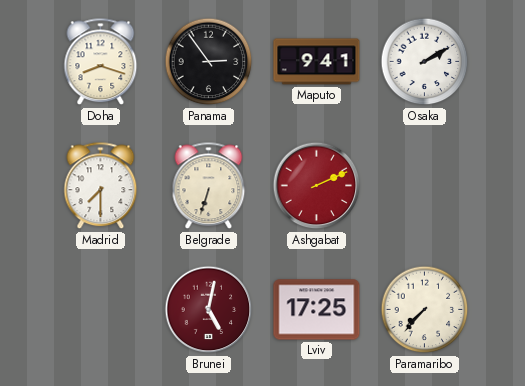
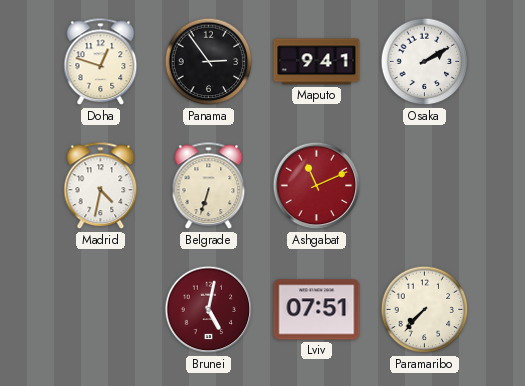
Doha: 8:18 -> 12:48 (101, 62)
Madrid: 7:30 -> 4:32 (101, 186)
Ashgabat: 2:11 -> 11:11 (317, 186)
Lviv: 17:25 -> 07:51 (317, 310)
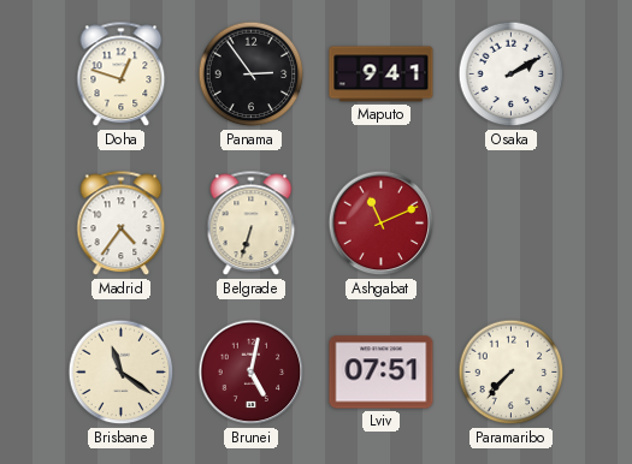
Madrid: 4:32 -> 4:36 (122, 224)
Brisbane: none -> 11:21 (122, 373)
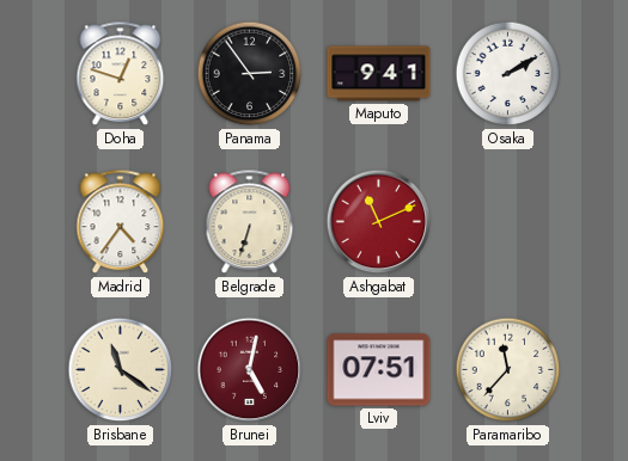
Paramaribo: 7:37 -> 11:37 (508, 370)
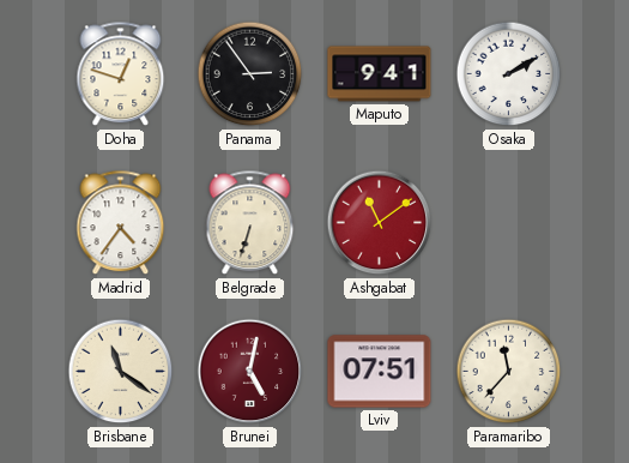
Ashgabat: 11:11 -> 11:09 (380, 223)
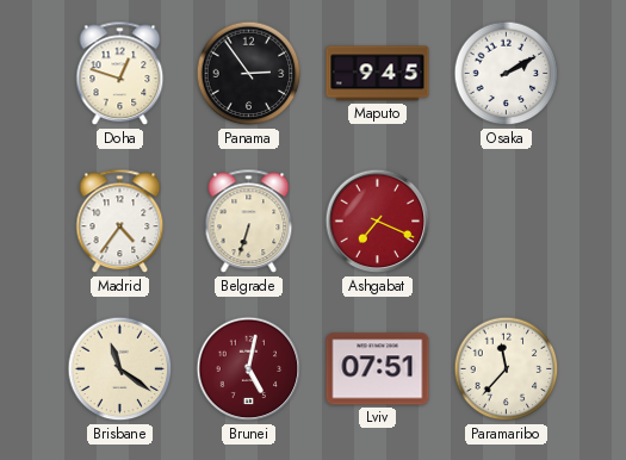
Maputo: 9:41 -> 9:45 (378, 74)
Ashgabat: 11:09 -> 7:19 (378, 222)
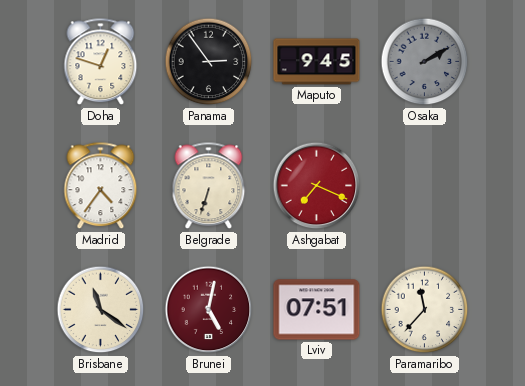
Osaka dial: white -> grey (425, 62)
